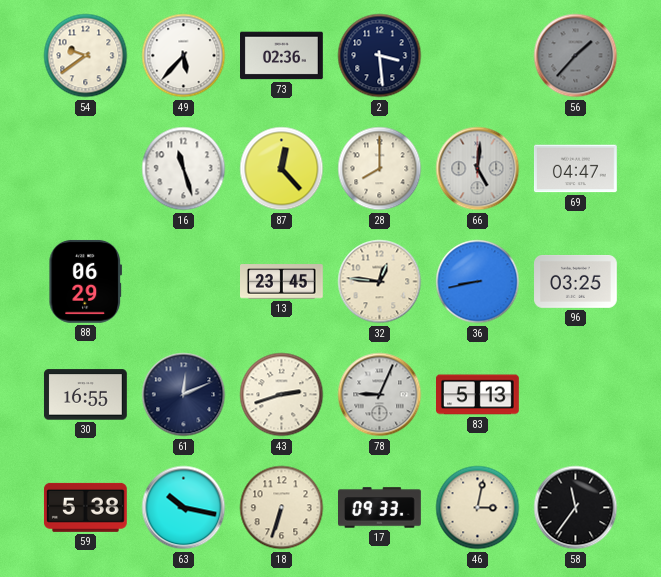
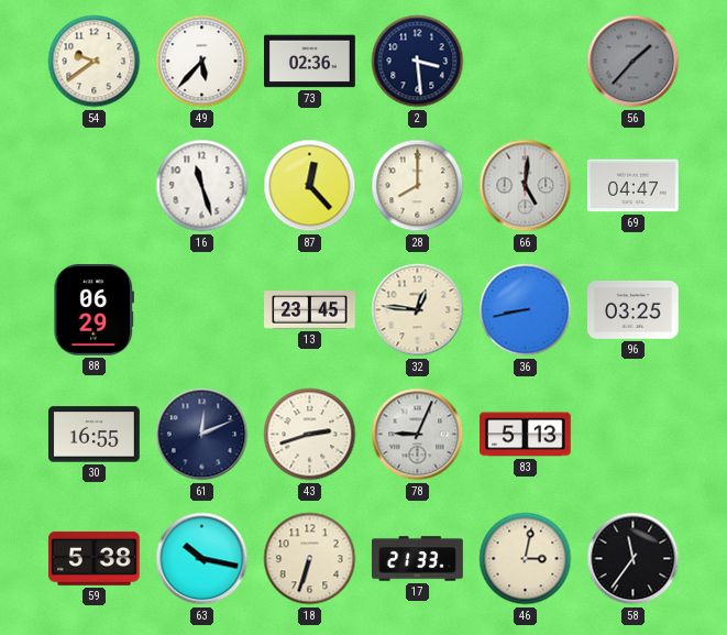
17: 09:33 -> 21:33 (418, 559)
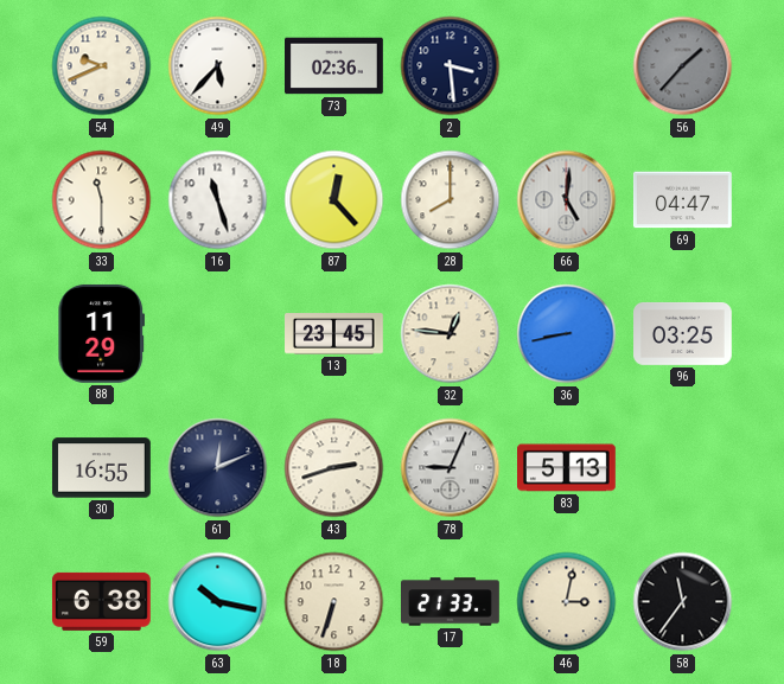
54: 9:39 -> 9:41 (102, 66)
33: none -> 11:30 (102, 200)
88: 06:29 -> 11:29 (102, 333)
59: 5:38 -> 6:38 (101, 601)
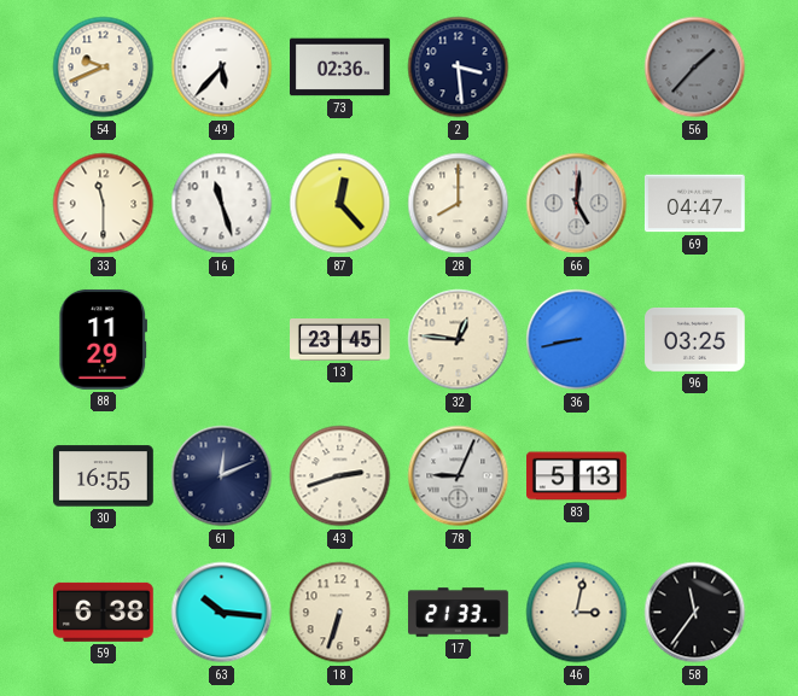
63: 10:17 -> 10:16 (222, 613)
